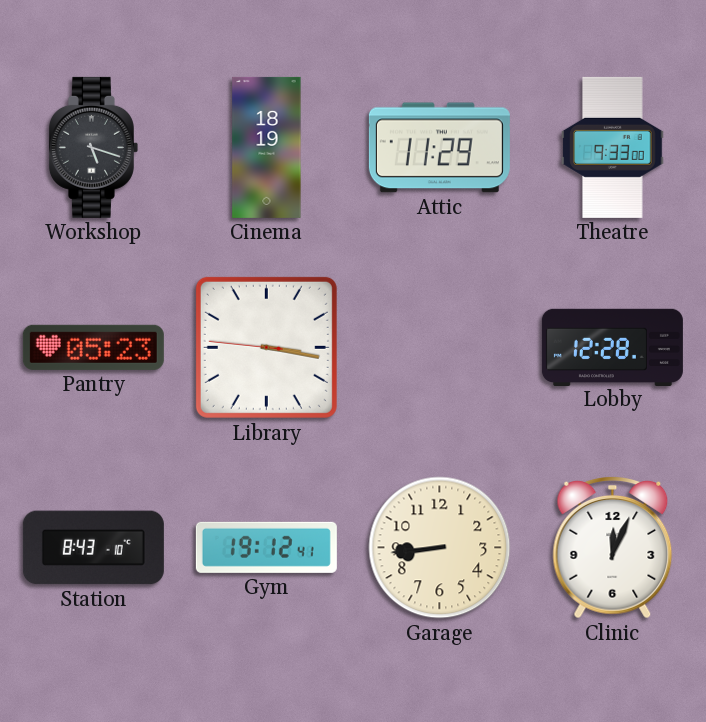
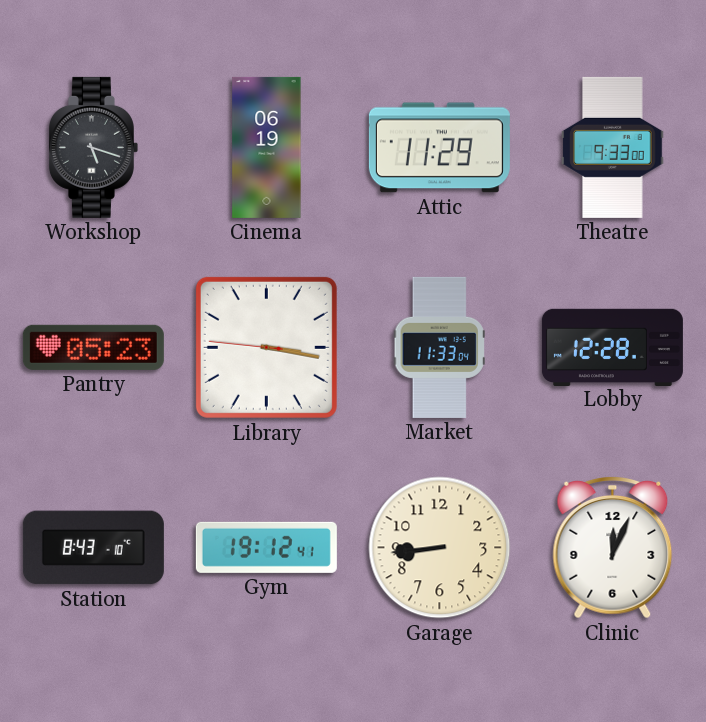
Cinema: 18:19 -> 06:19 (267, 147)
Market: none -> 11:33 (439, 347)
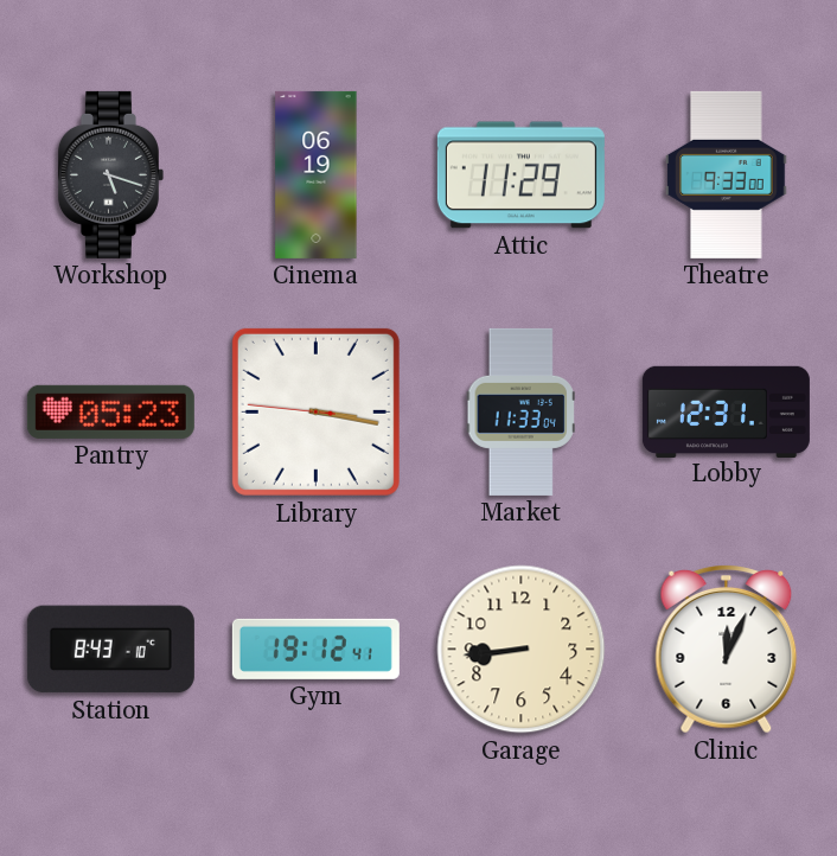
Lobby: 12:28 -> 12:31 (726, 411)
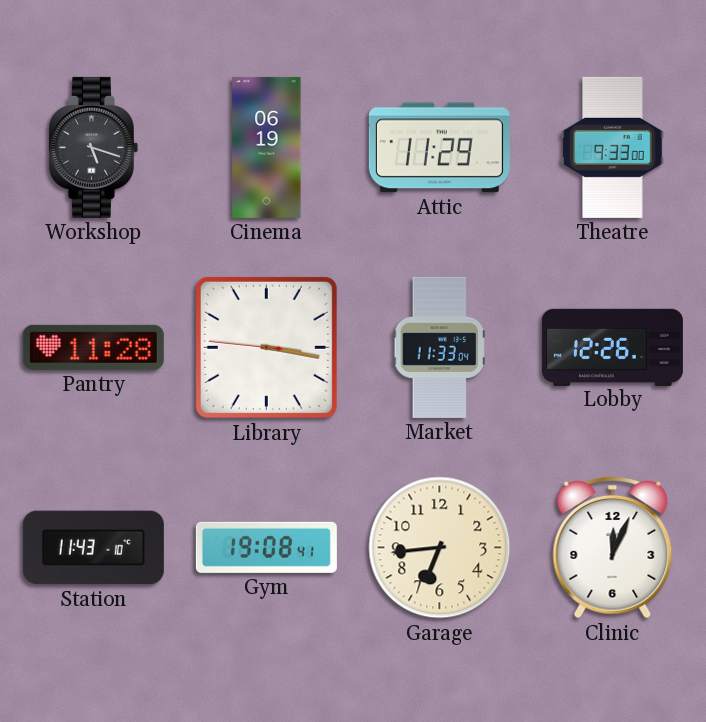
Pantry: 05:23 -> 11:28 (93, 347)
Lobby: 12:31 -> 12:26 (612, 347)
Station: 8:43 -> 11:43 (93, 548)
Gym: 19:12 -> 19:08 (266, 547)
Garage: 8:44 -> 6:44 (440, 548)
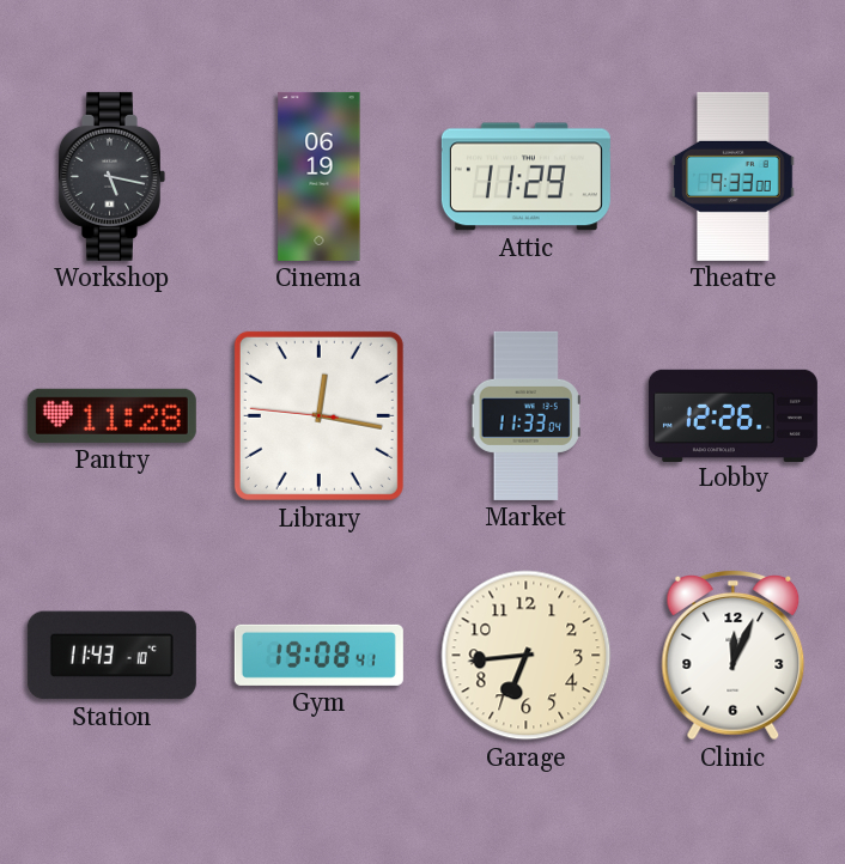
Workshop: 5:18 -> 5:17 (111, 176)
Library: 3:16 -> 12:16 (318, 415)
